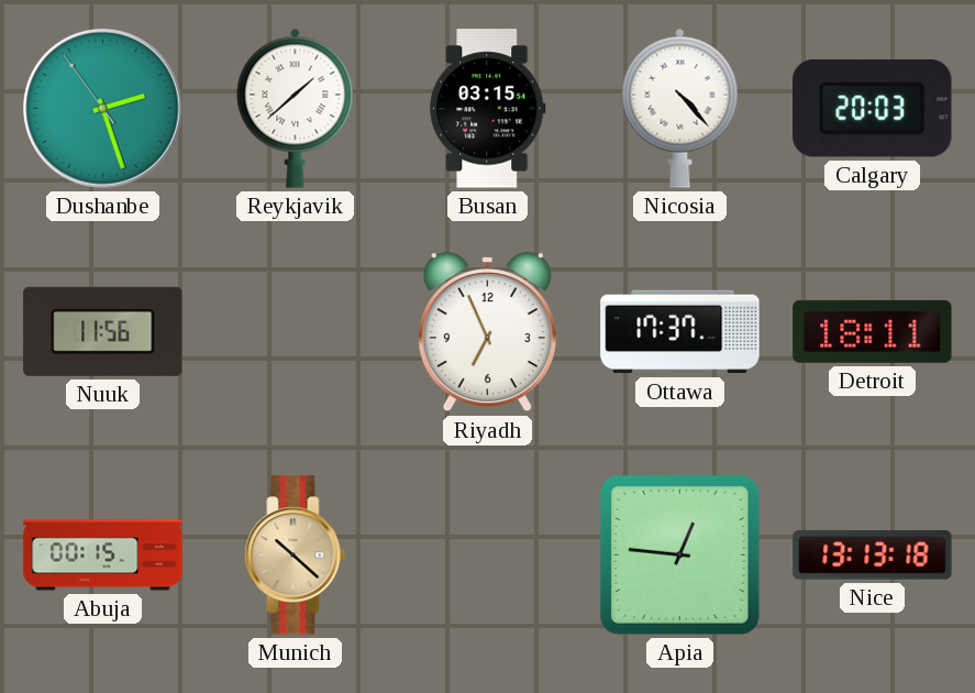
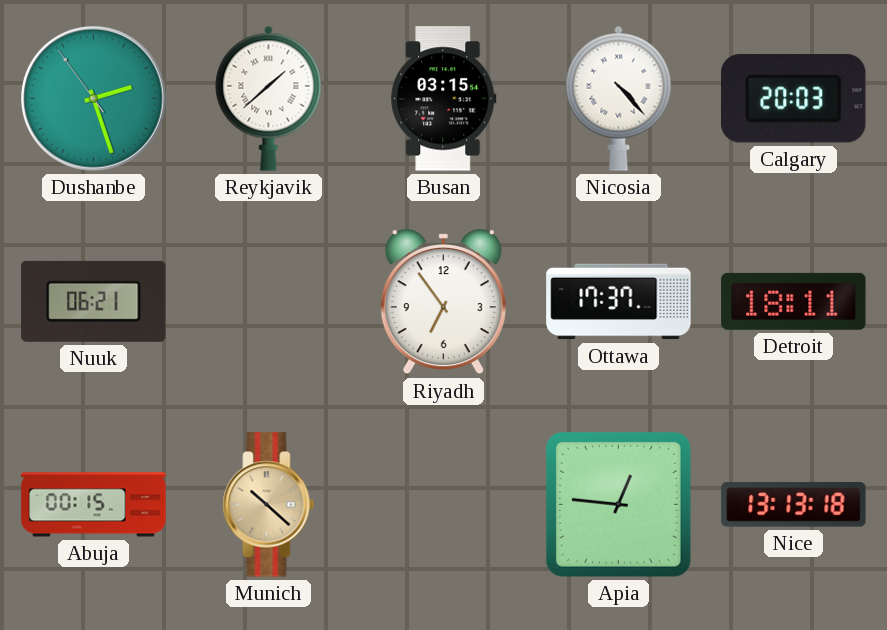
Nuuk: 11:56 -> 06:21 (94, 301)
Riyadh: 6:56 -> 6:54 (443, 302)
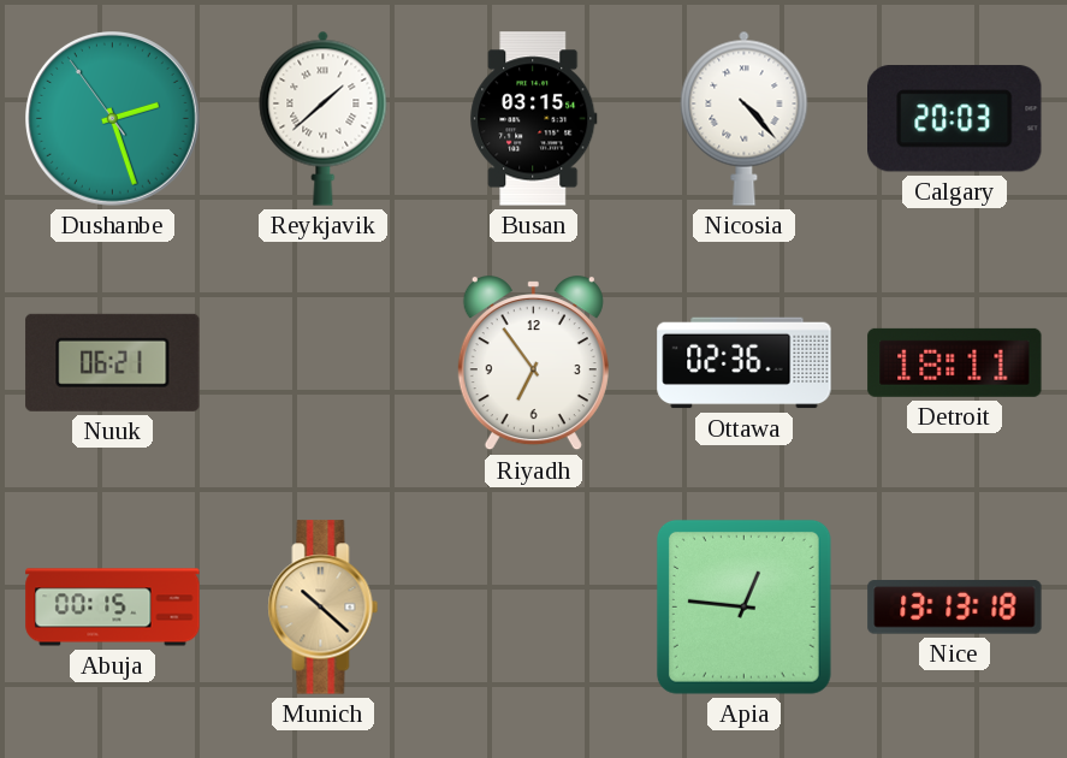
Ottawa: 17:37 -> 02:36 (745, 363)
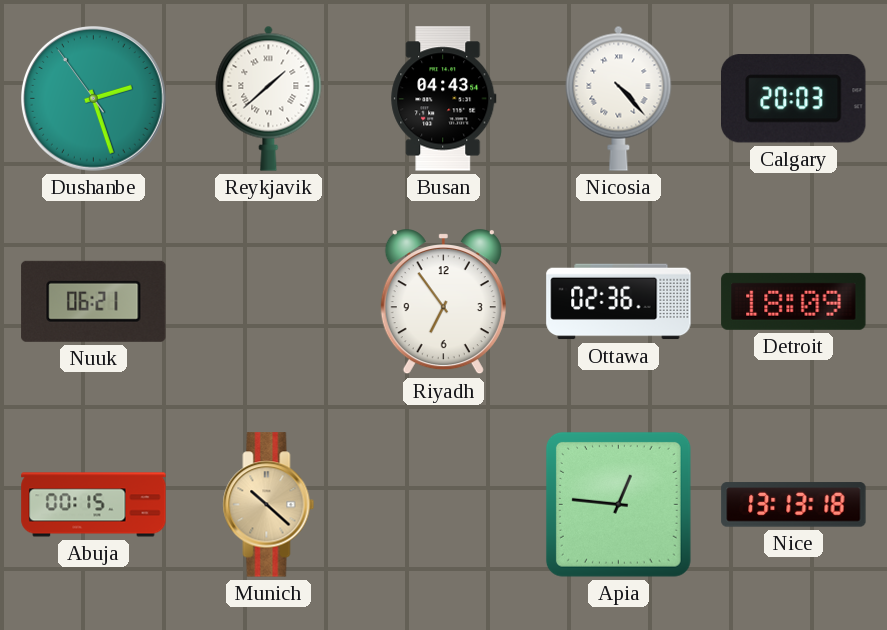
Busan: 03:15 -> 04:43 (444, 99)
Detroit: 18:11 -> 18:09 (794, 301)
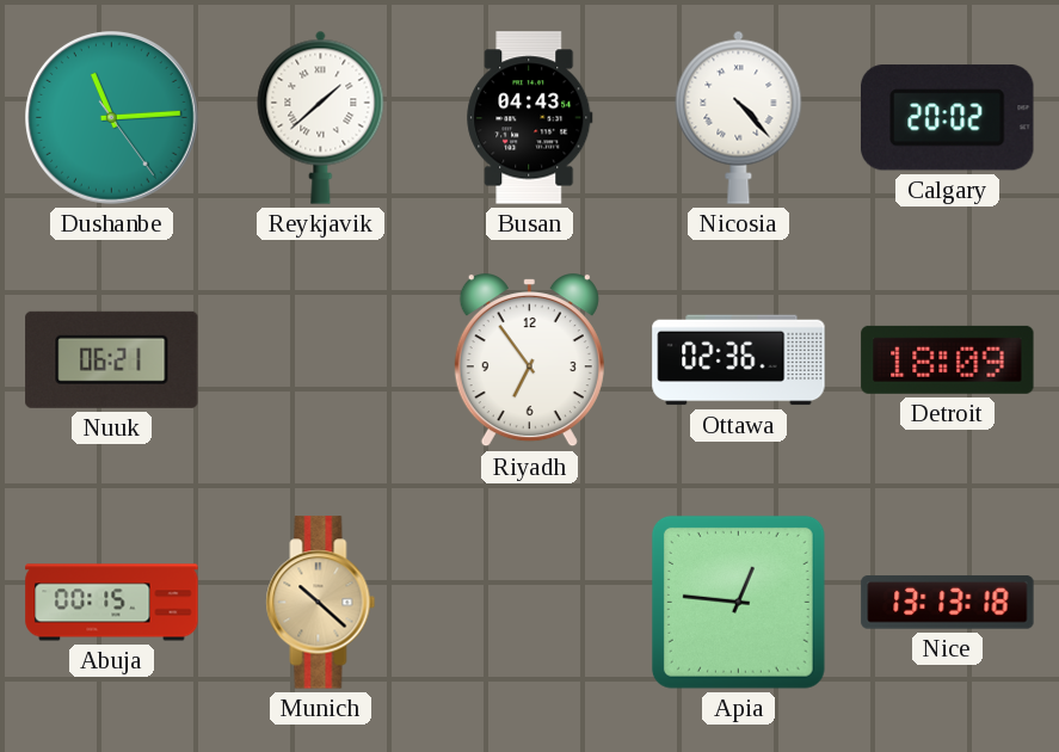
Dushanbe: 2:26 -> 11:14 (112, 118)
Calgary: 20:03 -> 20:02 (948, 118)
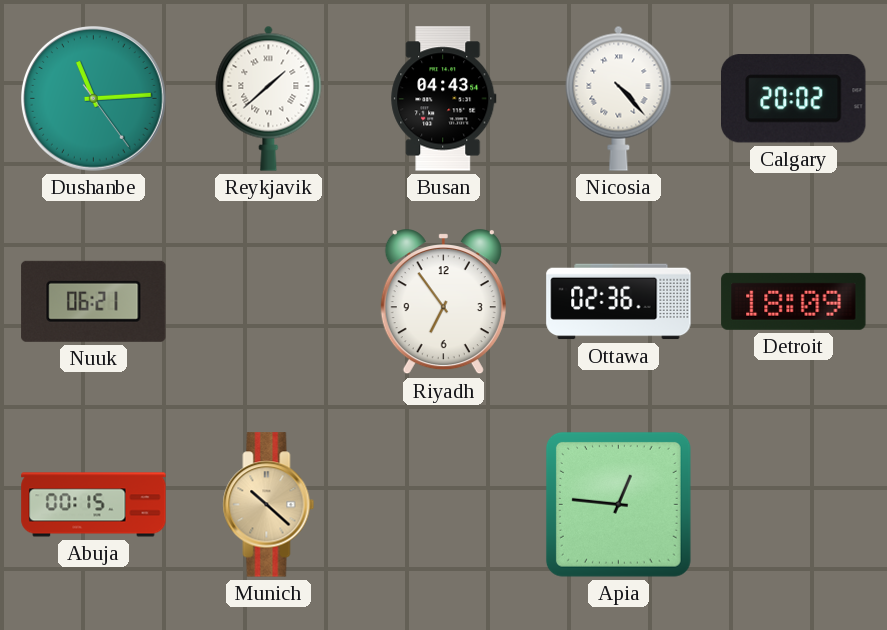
Nice: 13:13 -> none (948, 603)
